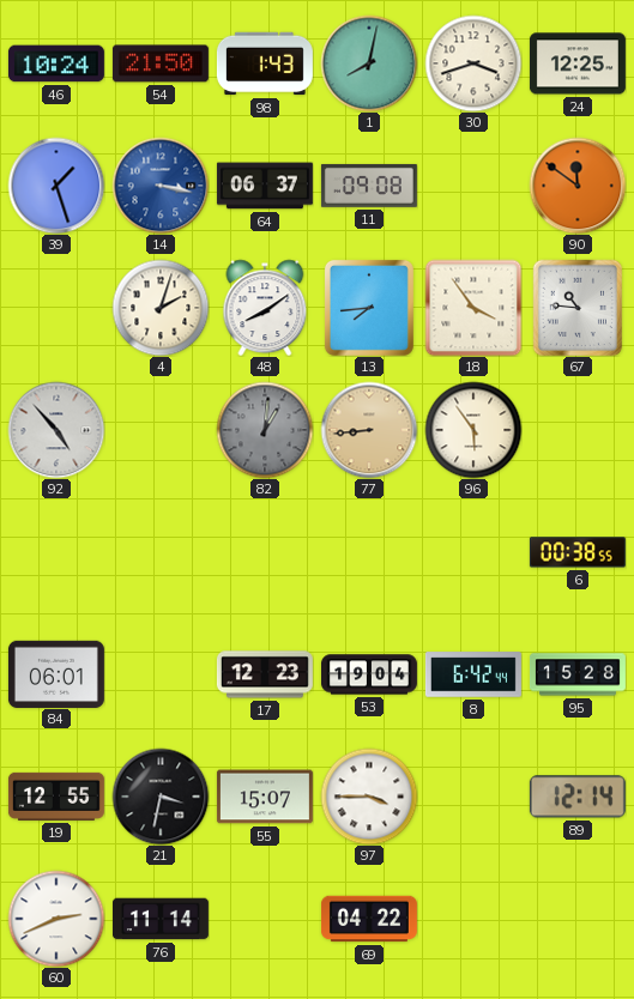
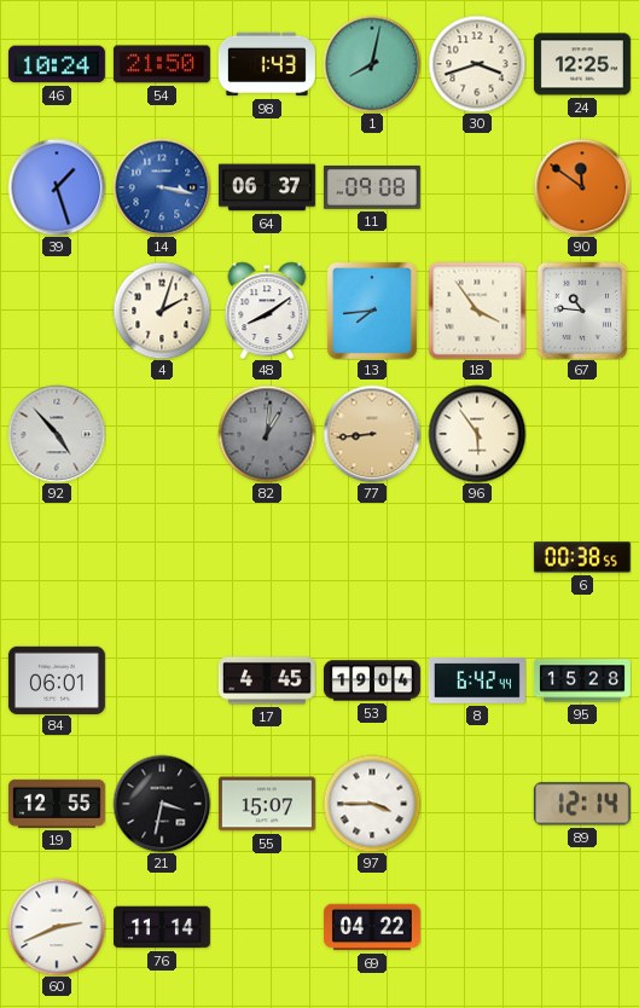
17: 12:23 -> 4:45 (267, 680)
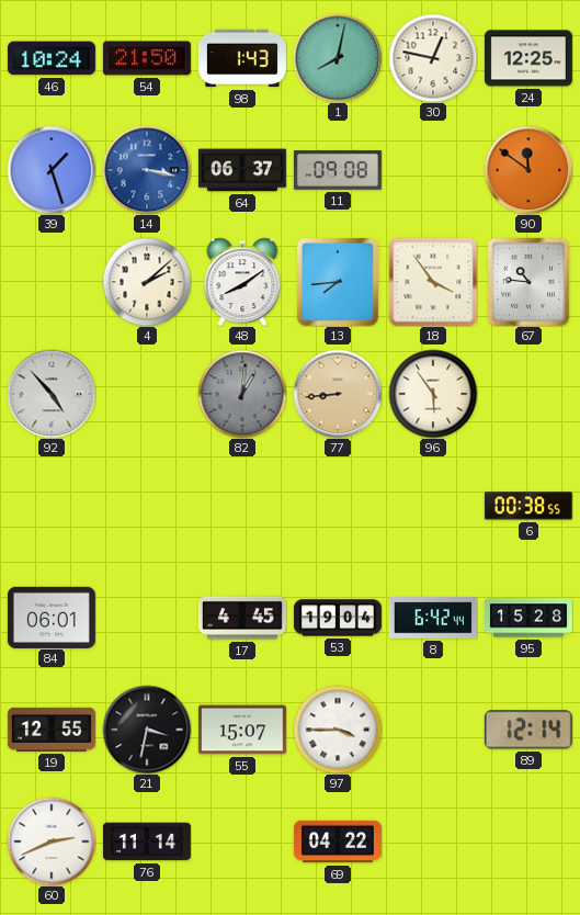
30: 3:42 -> 12:47 (433, 58)
4: 2:03 -> 2:08 (147, 282)
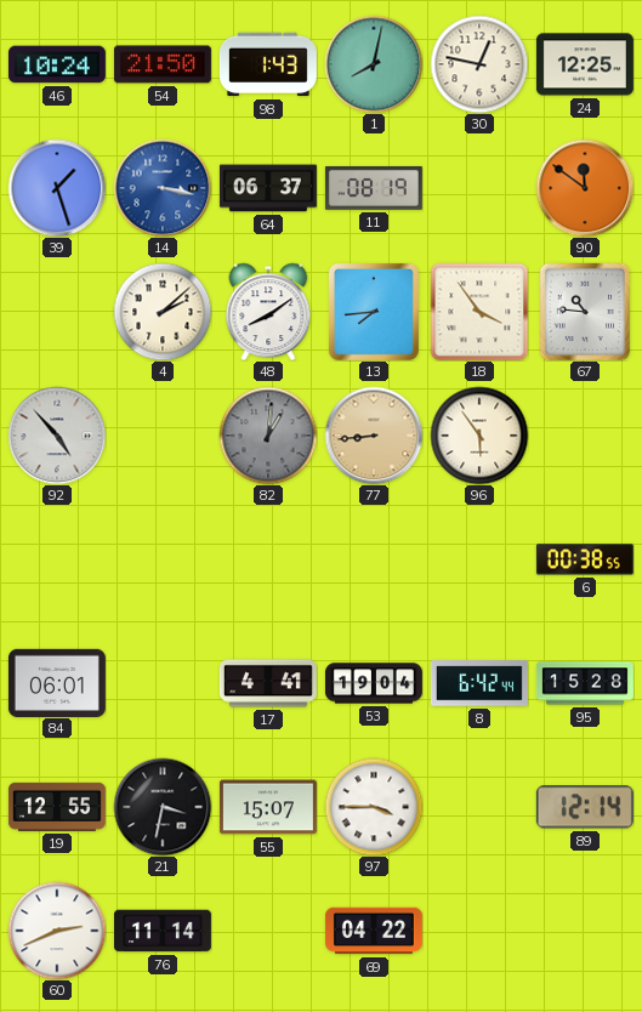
11: 09:08 -> 08:19 (374, 188)
17: 4:45 -> 4:41 (268, 683)
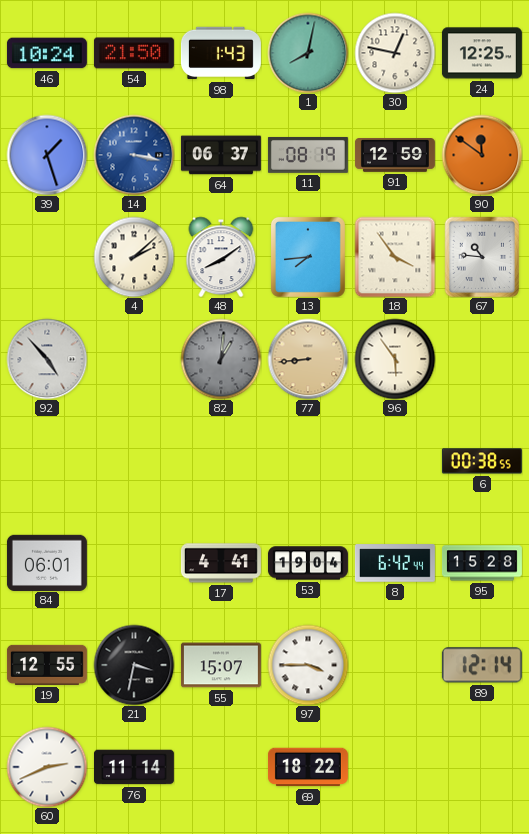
91: none -> 12:59 (395, 156)
69: 04:22 -> 18:22 (308, 767)
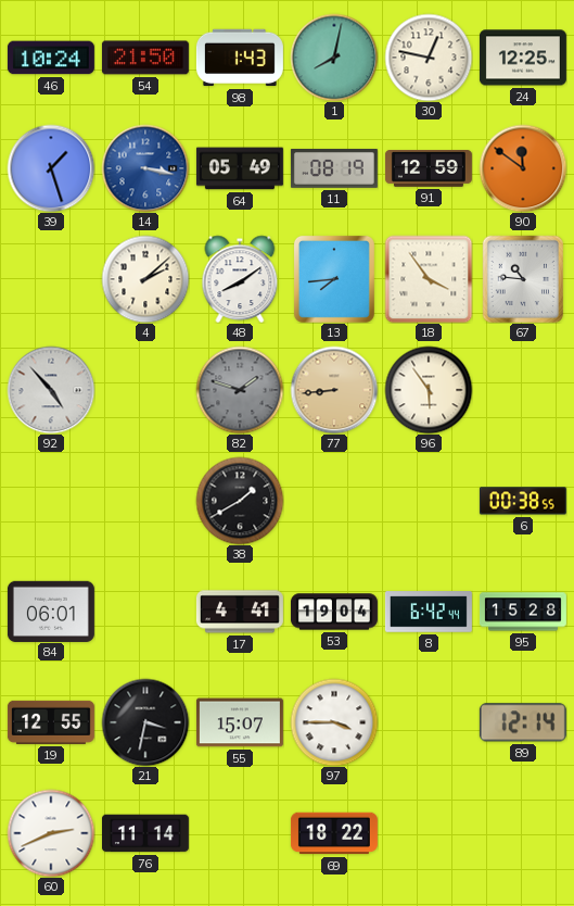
64: 06:37 -> 05:49 (240, 168)
82: 1:01 -> 1:48 (240, 390)
38: none -> 1:40 (240, 501)
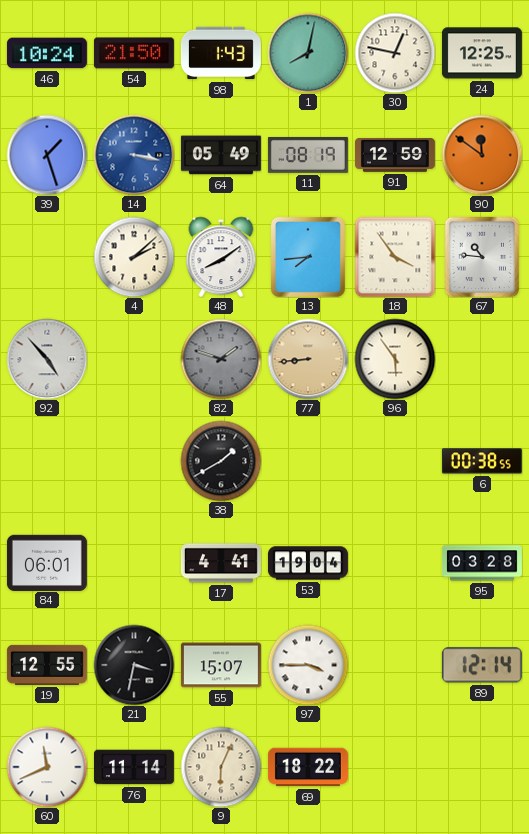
8: 6:42 -> none (429, 612)
95: 15:28 -> 03:28 (482, 563)
60: 2:41 -> 11:41 (47, 767)
9: none -> 6:04 (221, 767)
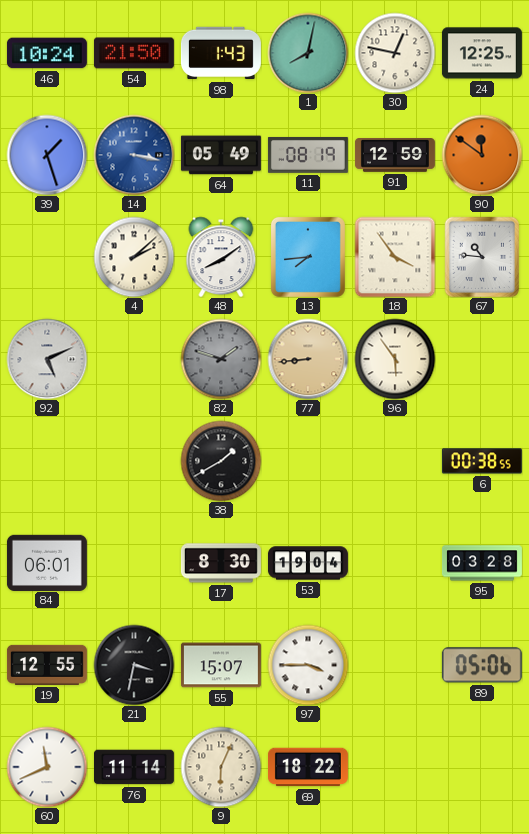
92: 4:53 -> 5:11 (47, 359)
17: 4:41 -> 8:30 (221, 563)
89: 12:14 -> 05:06 (482, 665)
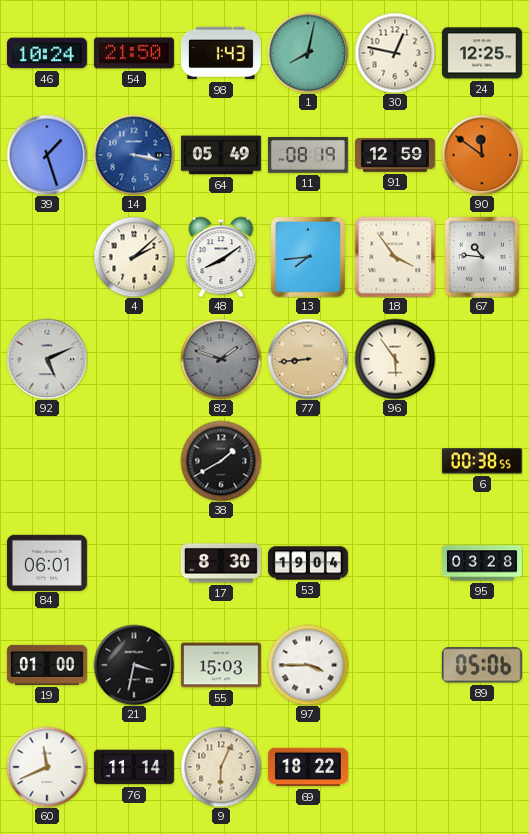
19: 12:55 -> 01:00 (47, 665)
55: 15:07 -> 15:03 (221, 665)
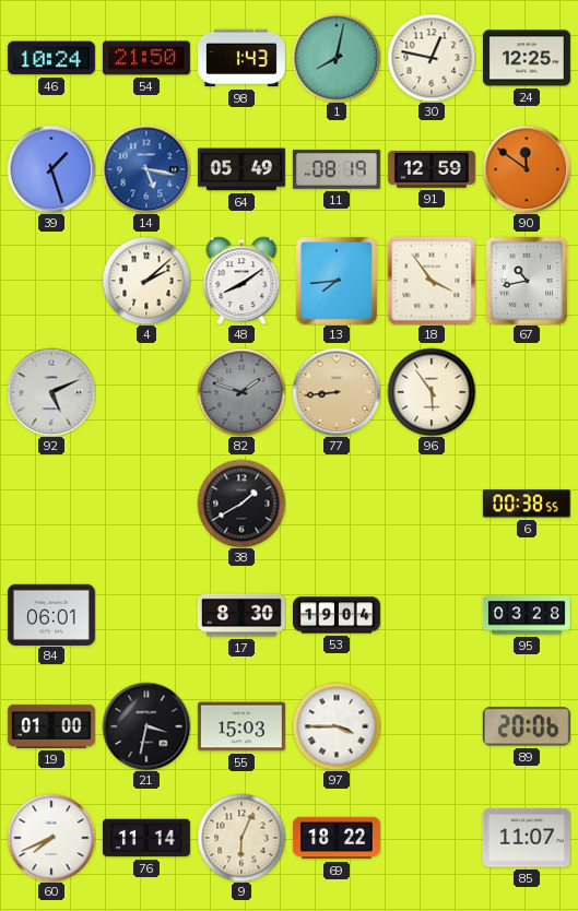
14: 3:17 -> 5:17 (146, 169)
67: 10:46 -> 10:43 (527, 281)
89: 05:06 -> 20:06 (527, 726)
60: 11:41 -> 7:41 (51, 838)
85: none -> 11:07 (527, 838)
